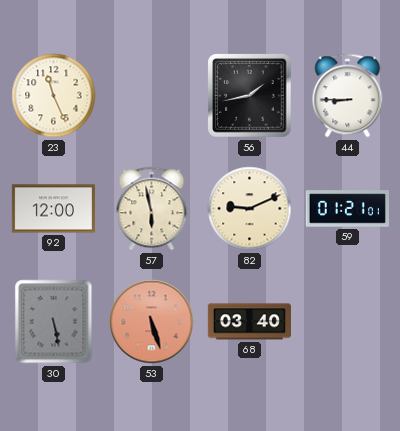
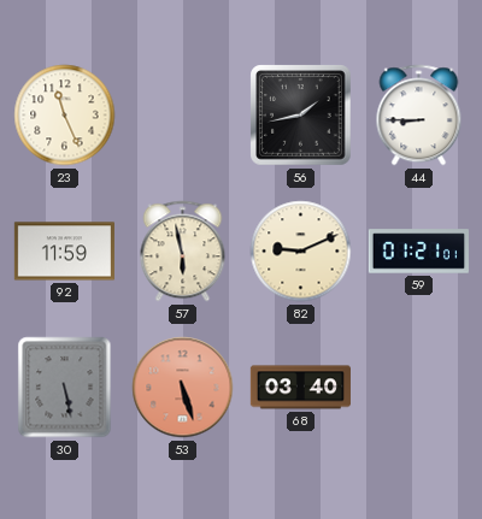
92: 12:00 -> 11:59 (64, 252)
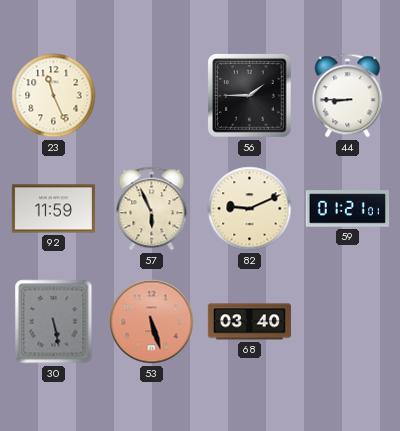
56: 1:43 -> 1:45 (250, 96)
57: 5:58 -> 5:56 (152, 209)
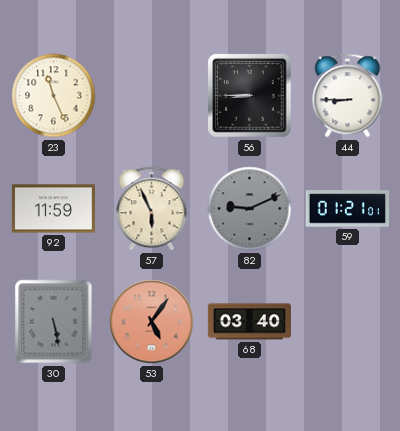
56: 1:45 -> 8:45 (250, 96)
82 dial: cream -> grey (250, 209)
53: 5:27 -> 5:06 (152, 322)
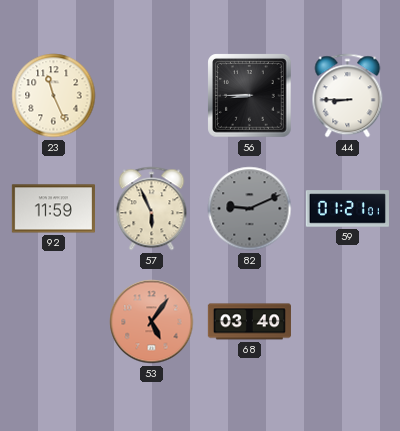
30: 5:28 -> none (54, 322)
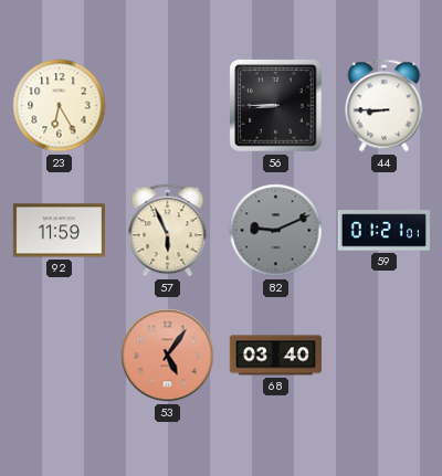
23: 11:26 -> 6:25 (60, 106)
